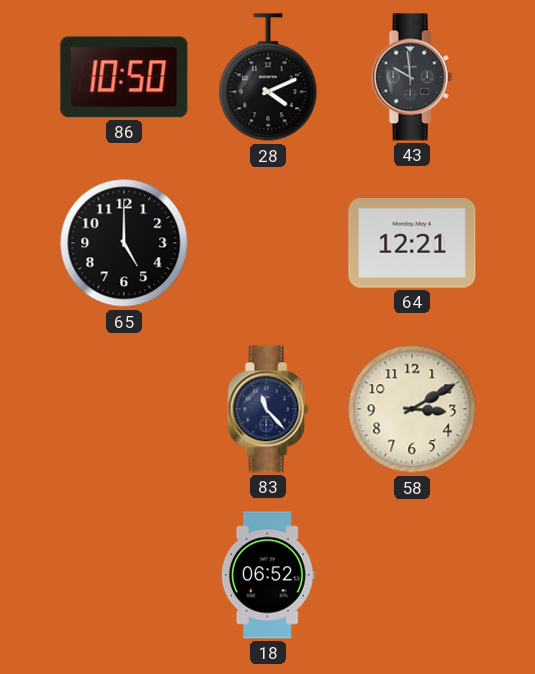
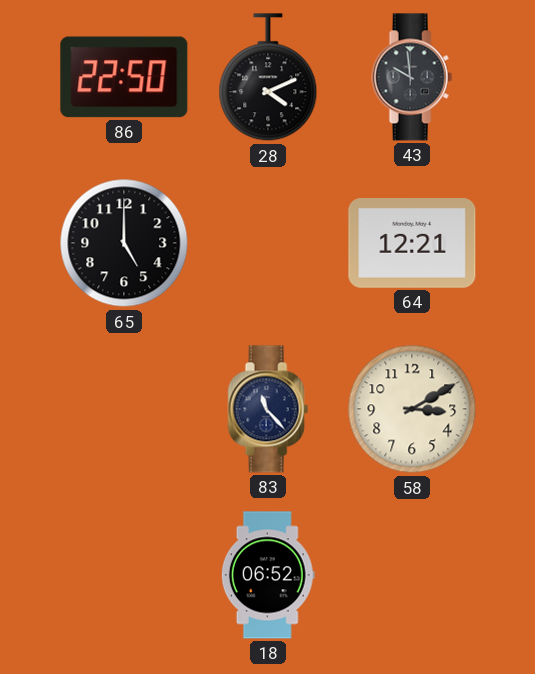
86: 10:50 -> 22:50 (124, 77)
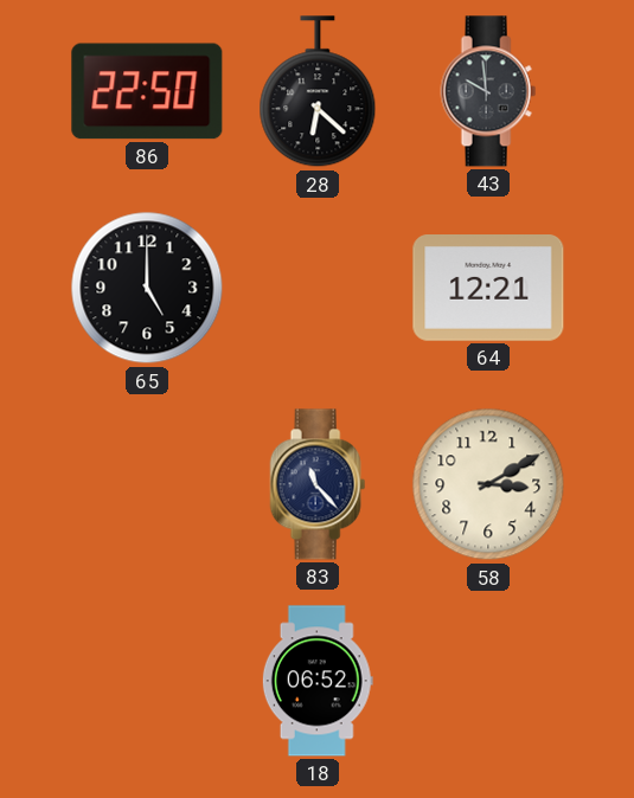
28: 4:11 -> 6:22 (318, 92)
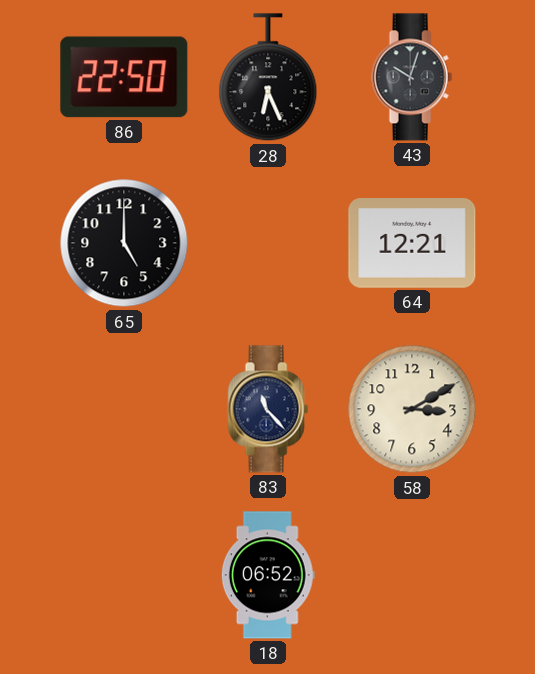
28: 6:22 -> 6:26 (268, 78)
43: 9:59 -> 10:03 (412, 77)
